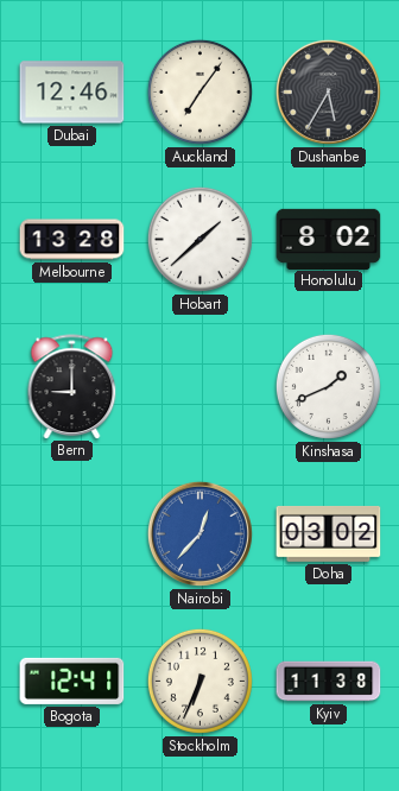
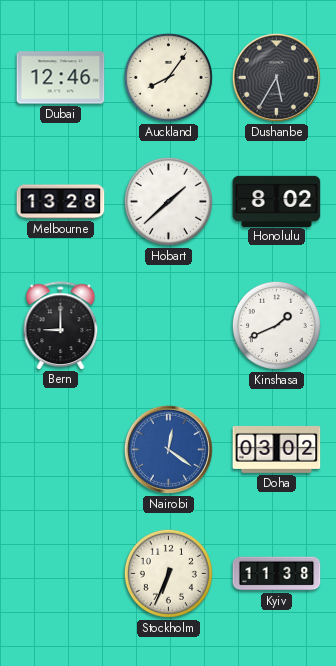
Auckland: 7:06 -> 8:06 (168, 77)
Nairobi: 12:37 -> 12:21 (168, 449)
Bogota: 12:41 -> none (72, 681)
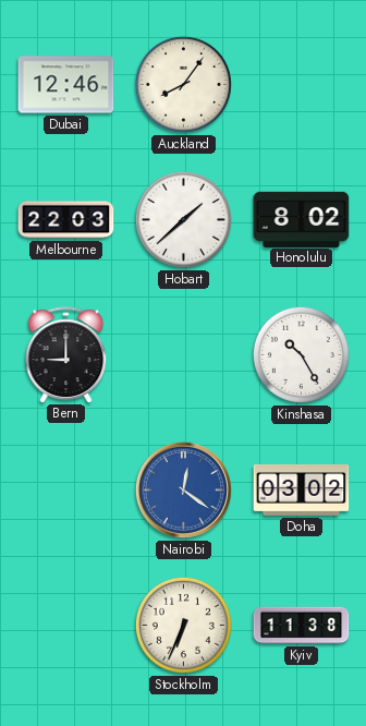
Dushanbe: 5:35 -> none (276, 77)
Melbourne: 13:28 -> 22:03 (66, 220)
Kinshasa: 1:41 -> 10:25 (301, 354)
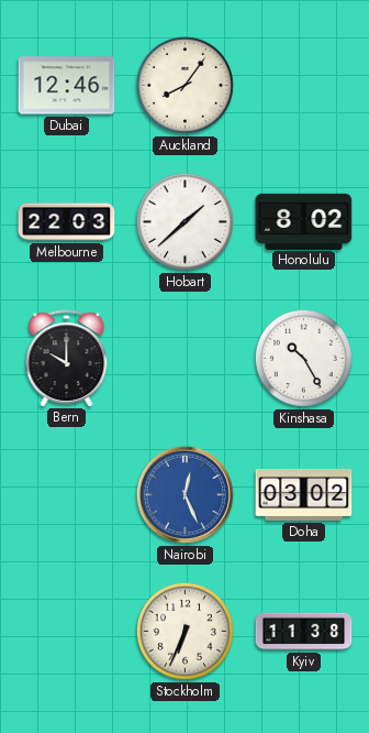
Bern: 9:00 -> 10:00 (67, 358)
Nairobi: 12:21 -> 12:26 (185, 494)
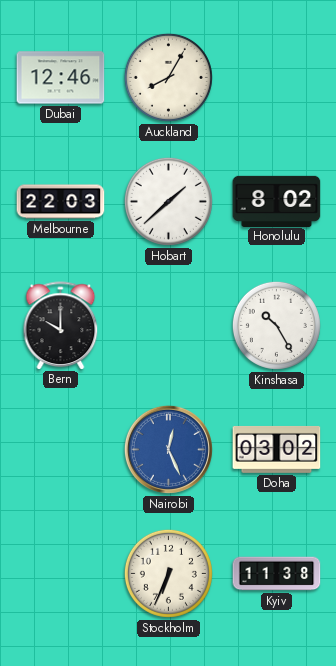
Auckland: 8:06 -> 8:05 (168, 77)
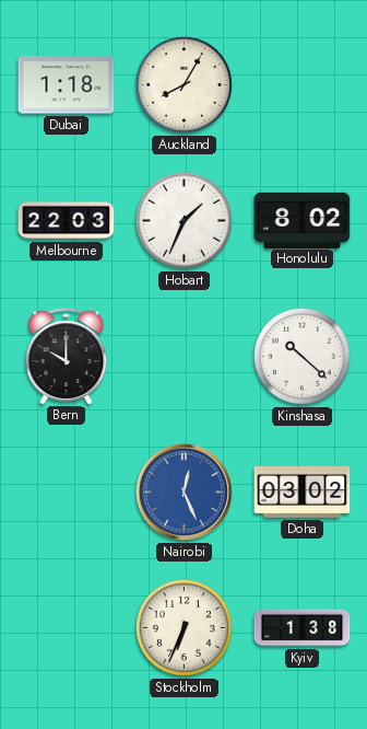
Dubai: 12:46 -> 1:18 (67, 85)
Hobart: 1:38 -> 1:34 (183, 220)
Kinshasa: 10:25 -> 10:22 (301, 356)
Kyiv: 11:38 -> 1:38 (303, 628)
